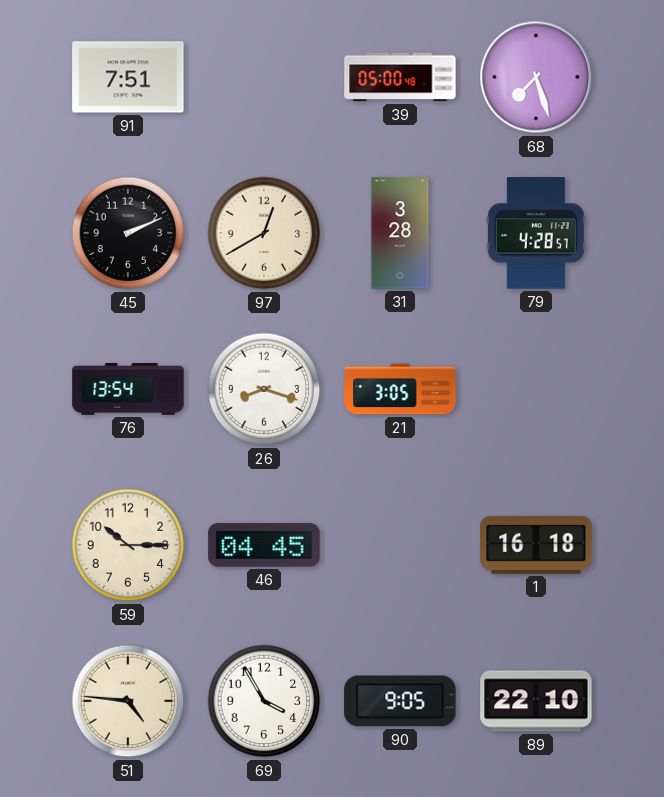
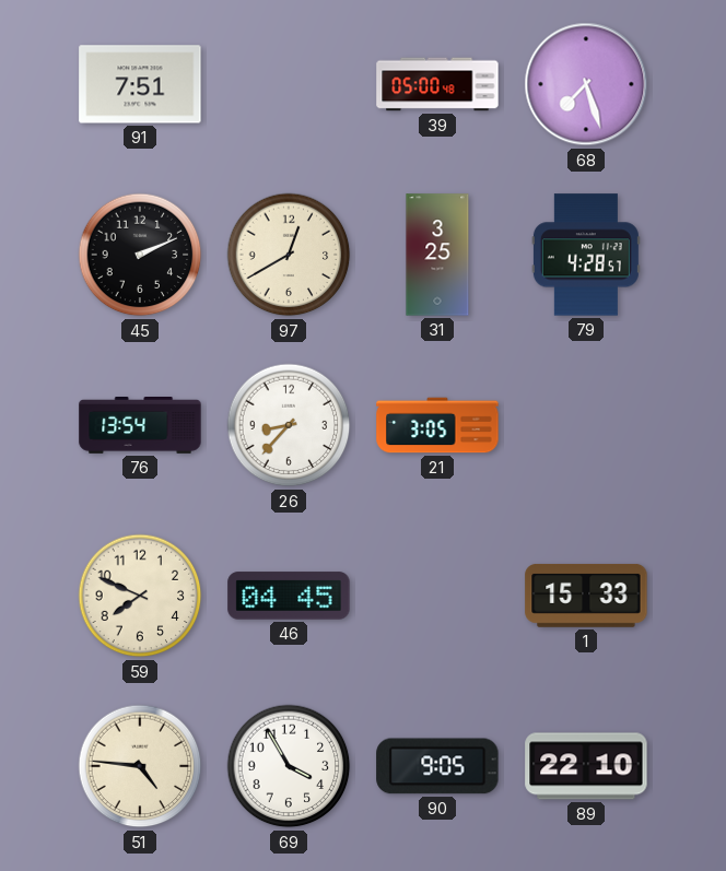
31: 3:28 -> 3:25 (437, 255)
26: 8:18 -> 8:37 (289, 425)
59: 10:15 -> 7:49 (140, 596)
1: 16:18 -> 15:33 (586, 596)
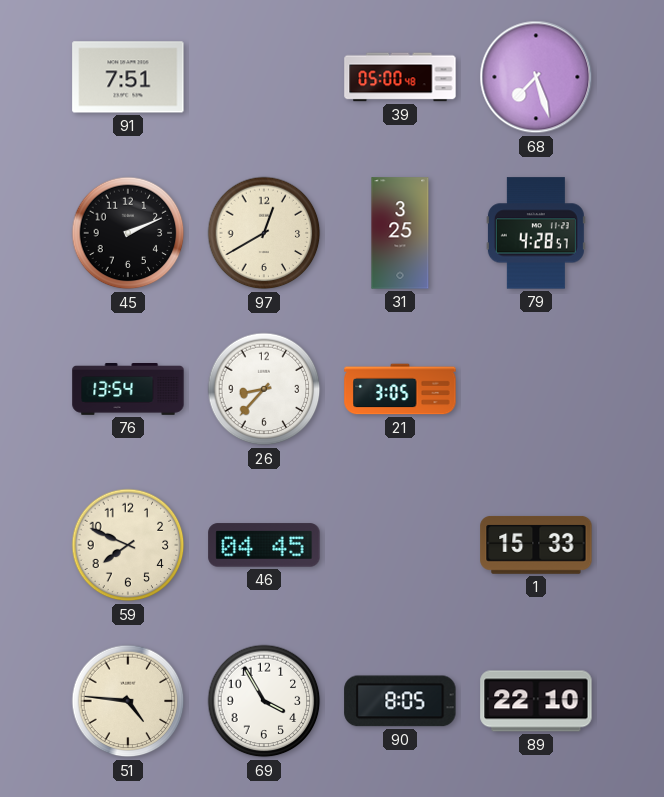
90: 9:05 -> 8:05 (400, 701)
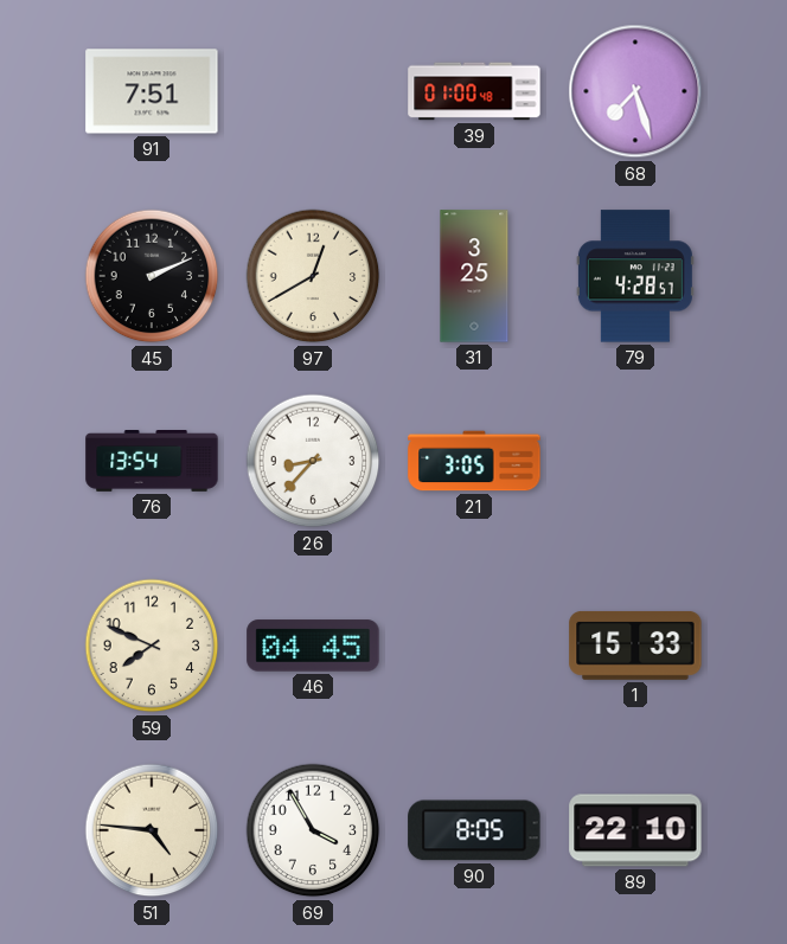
39: 05:00 -> 01:00 (474, 91)
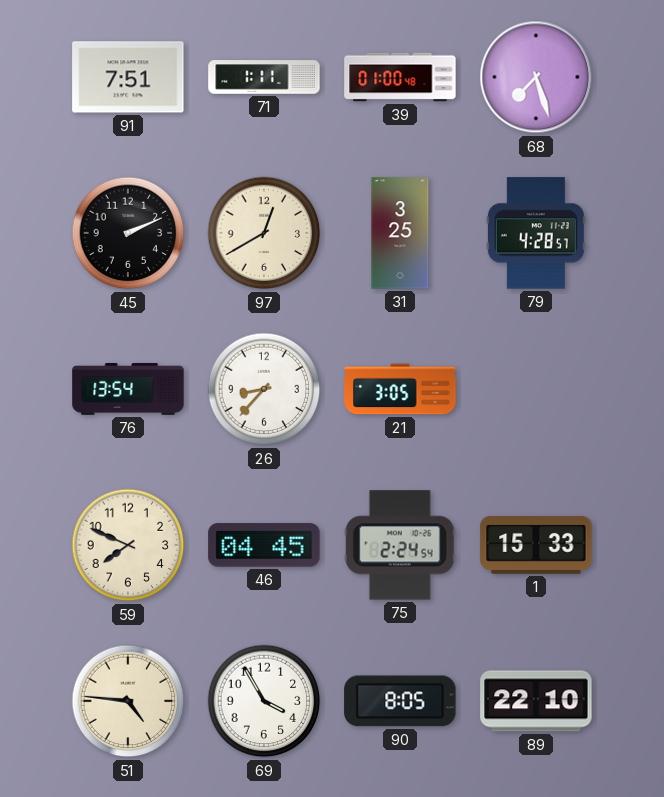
71: none -> 1:11 (264, 77)
75: none -> 2:24 (400, 545)
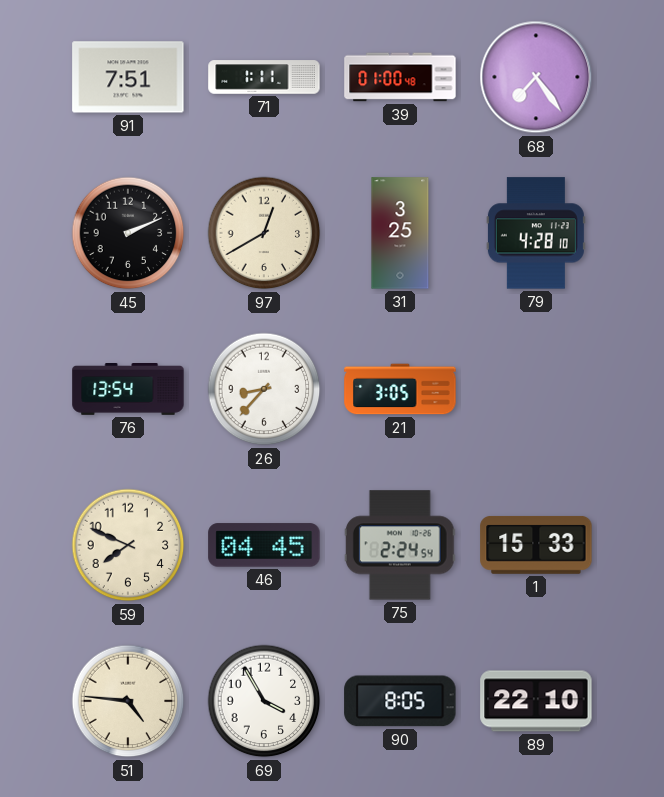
68: 7:27 -> 7:24 (536, 77)
79: 4:28:57 -> 4:28:10 (536, 233)
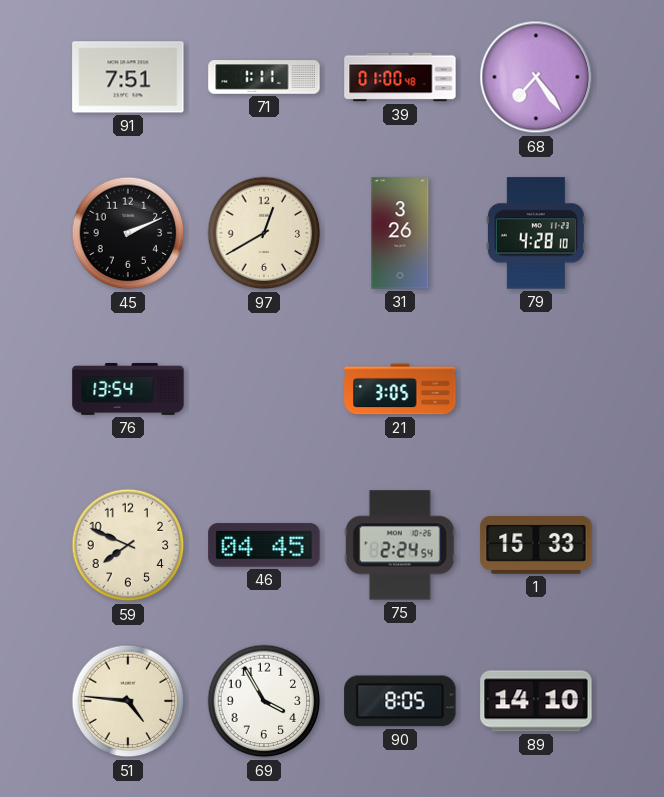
31: 3:25 -> 3:26 (400, 233)
26: 8:37 -> none (264, 389)
89: 22:10 -> 14:10 (536, 701)
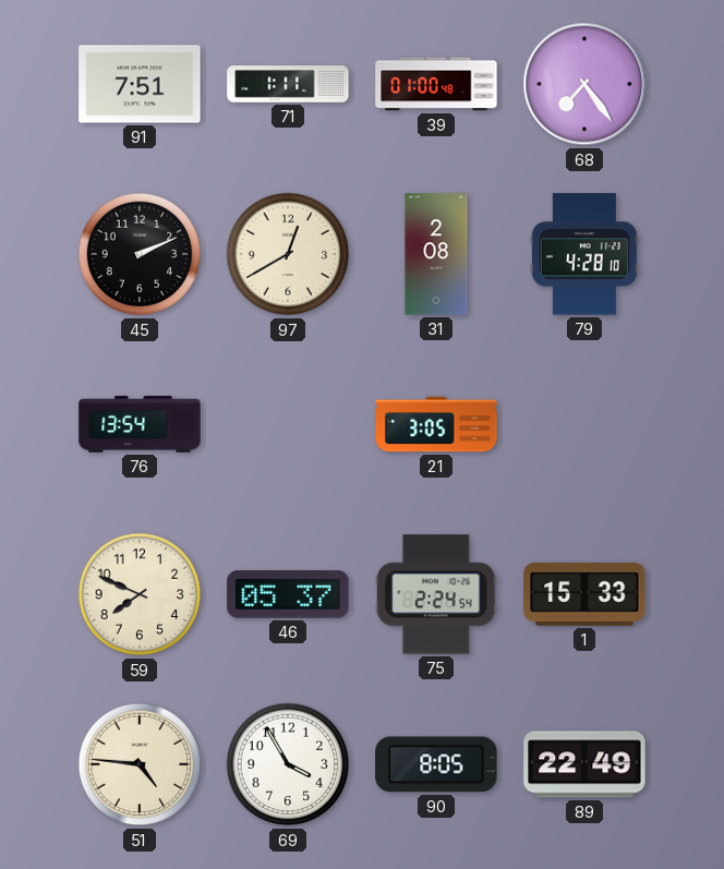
31: 3:26 -> 2:08 (436, 254)
46: 04:45 -> 05:37 (288, 594)
89: 14:10 -> 22:49 (584, 764)
